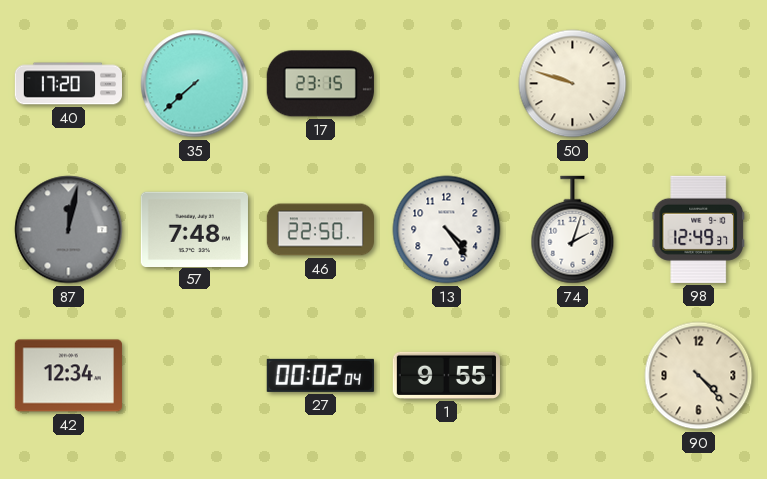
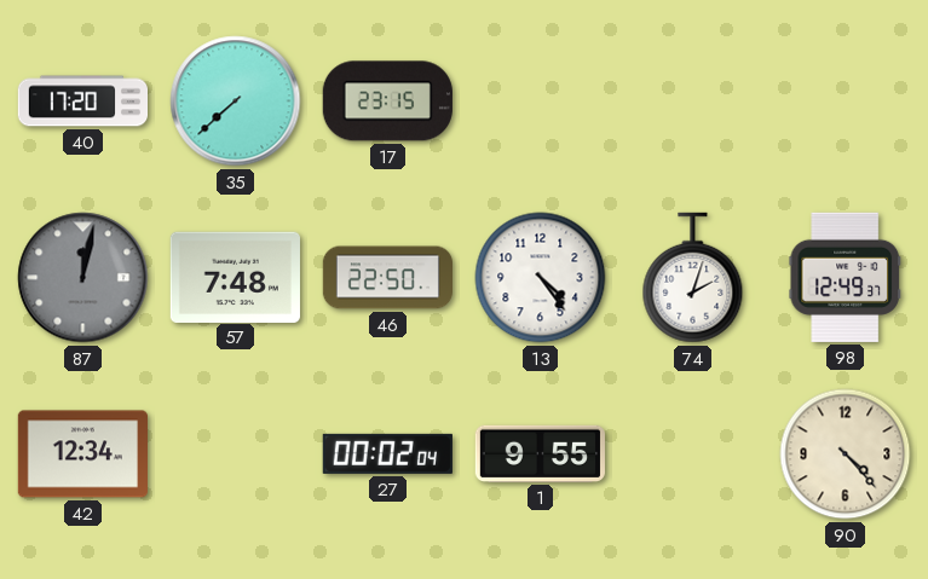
50: 9:48 -> none (573, 84)
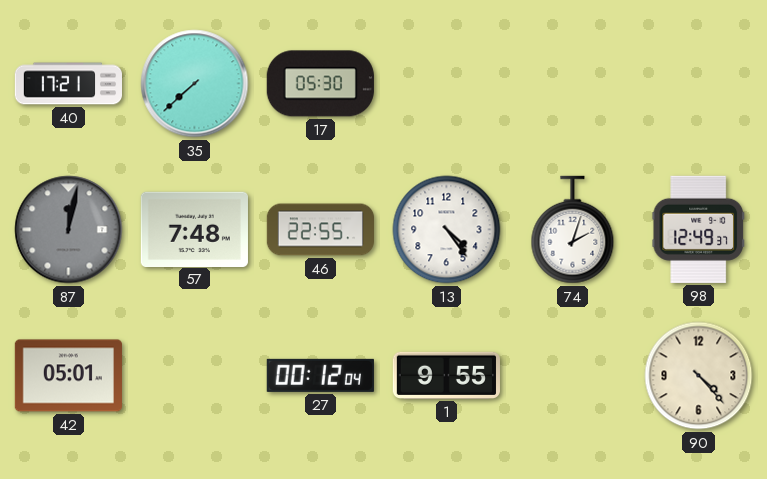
40: 17:20 -> 17:21 (68, 84)
17: 23:15 -> 05:30 (320, 84)
46: 22:50 -> 22:55 (320, 230)
42: 12:34 -> 05:01 (68, 376)
27: 00:02 -> 00:12 (320, 375)
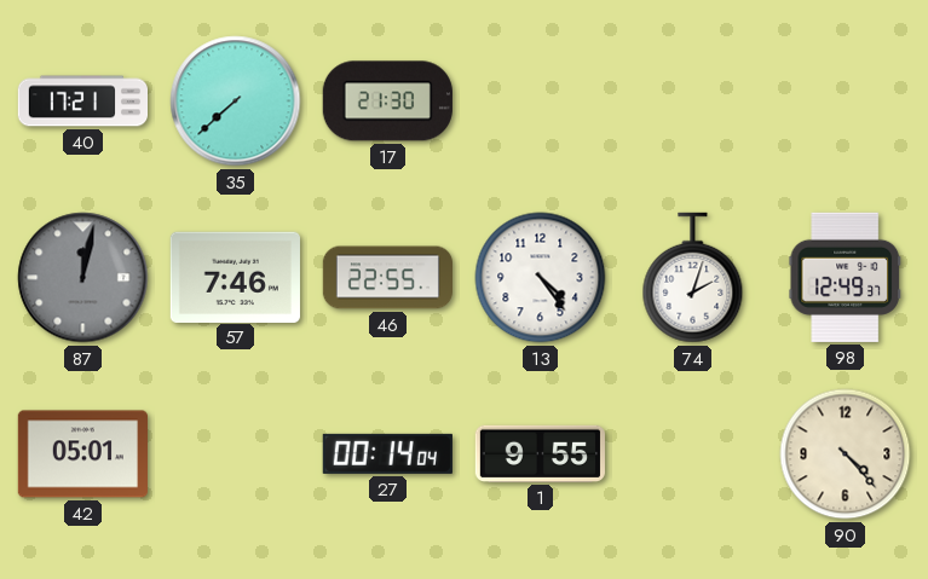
17: 05:30 -> 21:30 (387, 102)
57: 7:48 -> 7:46 (235, 277)
27: 00:12 -> 00:14 (387, 453)
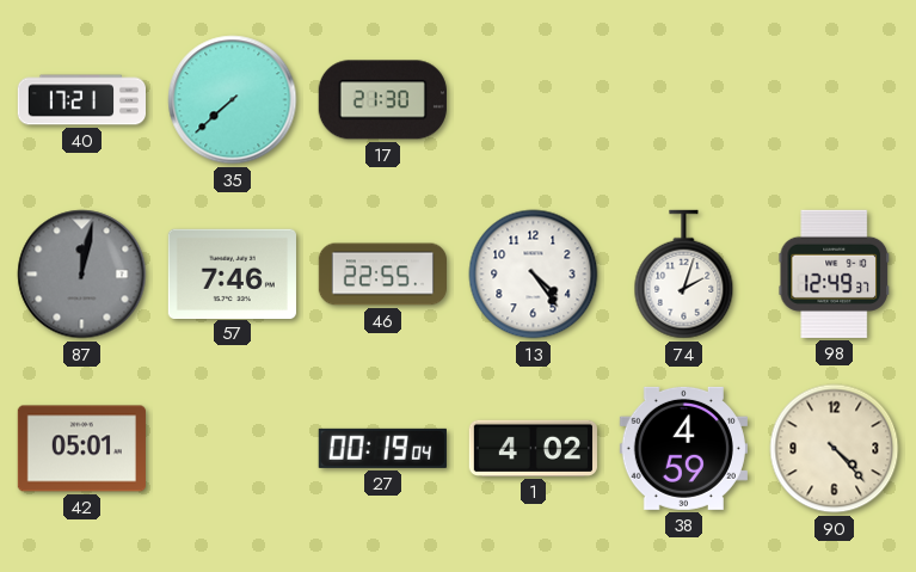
27: 00:14 -> 00:19 (382, 448)
1: 9:55 -> 4:02 (533, 448)
38: none -> 4:59 (683, 448)
